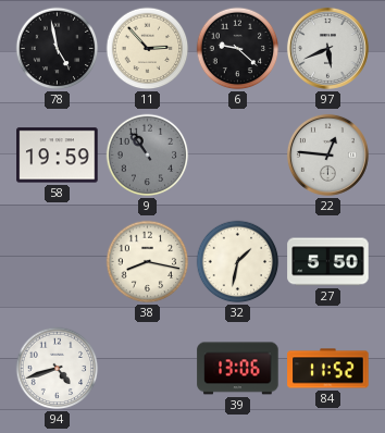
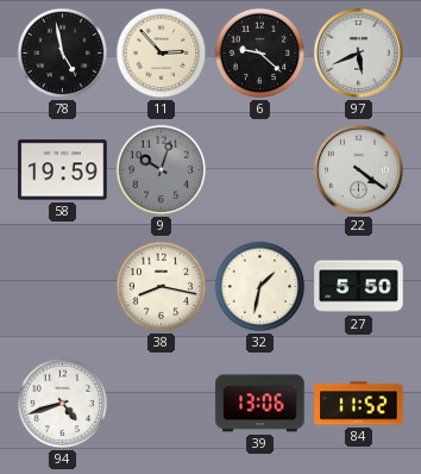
9: 10:54 -> 10:03 (162, 170)
22: 12:46 -> 4:21 (358, 169)
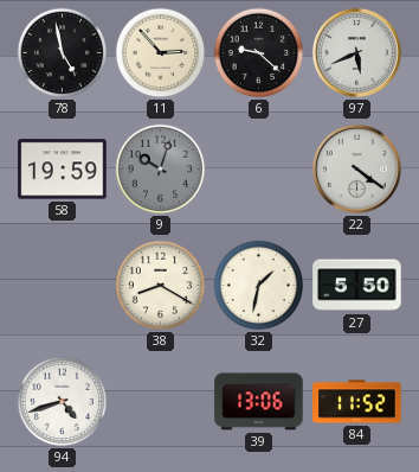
38: 8:17 -> 8:20 (161, 286)
